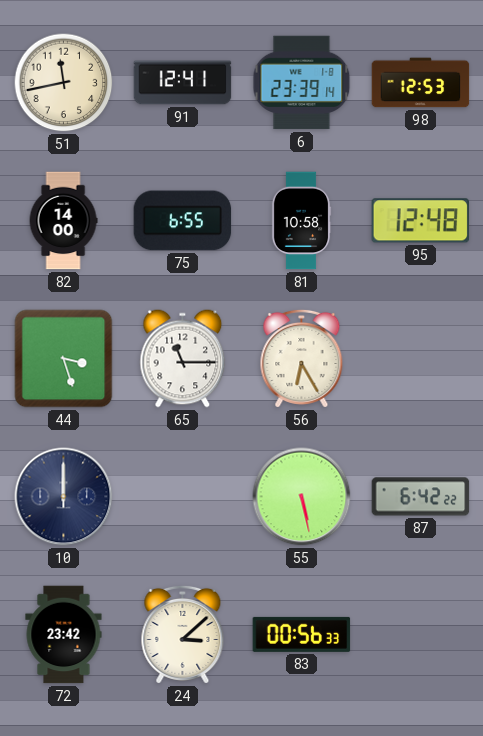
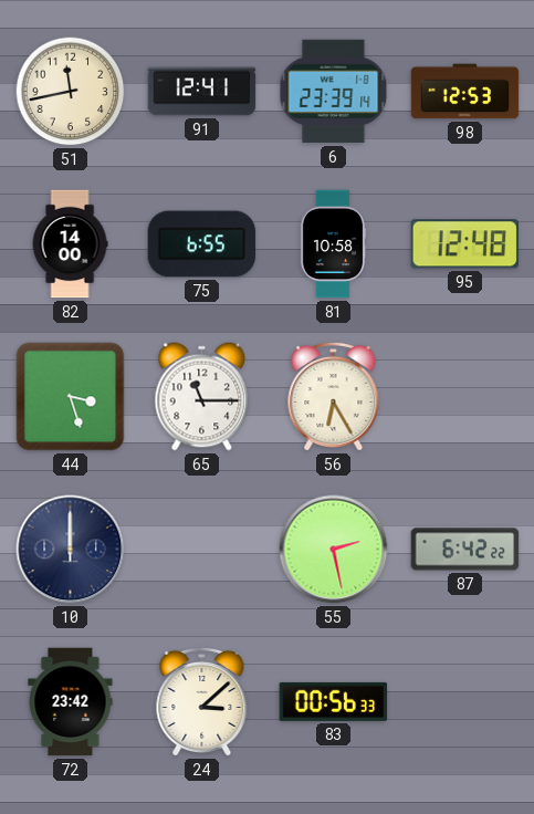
55: 5:28 -> 2:28 (334, 550)
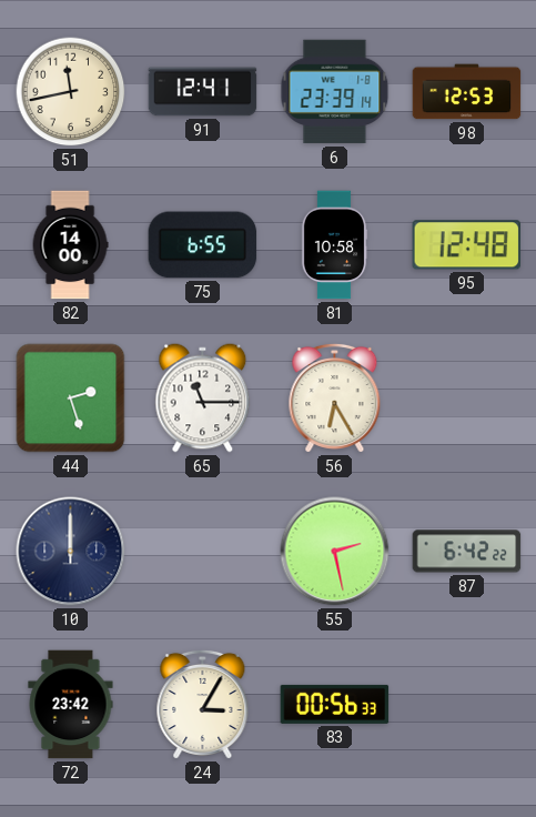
44: 3:27 -> 2:27 (71, 399)
24: 3:08 -> 3:05 (203, 704)
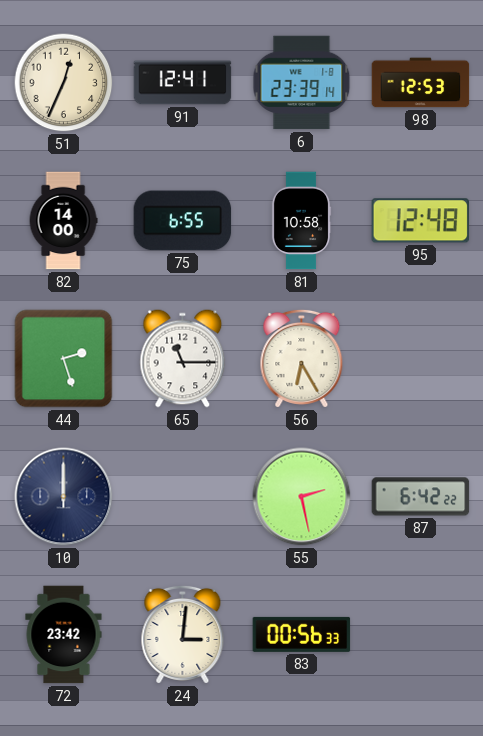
51: 11:43 -> 12:34 (64, 83)
24: 3:05 -> 3:01 (183, 634)
